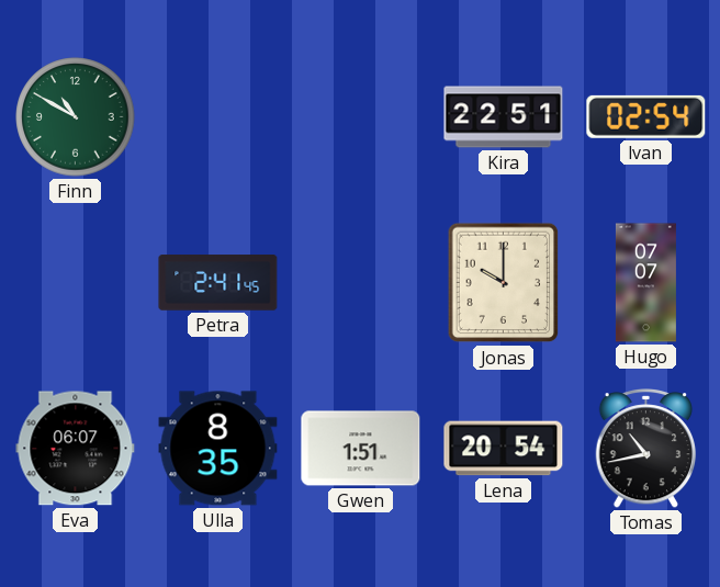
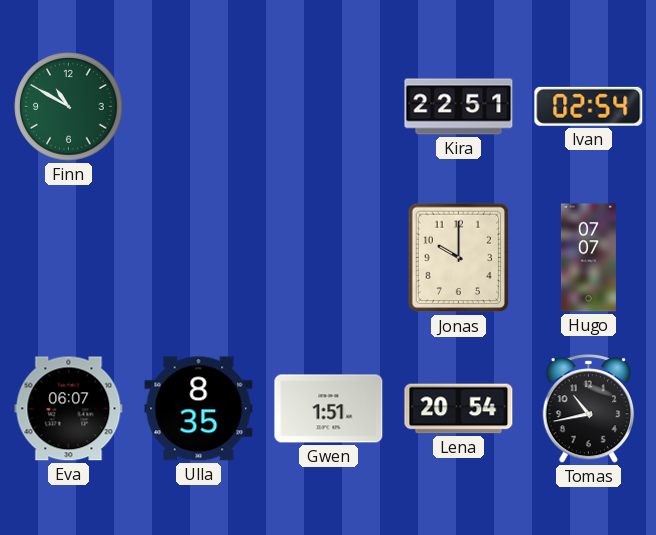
Petra: 2:41 -> none (218, 283)
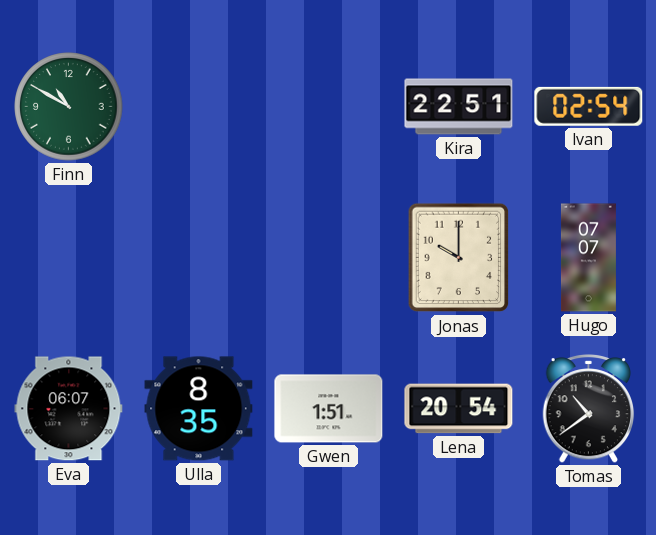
Tomas: 10:43 -> 10:39 (589, 409)
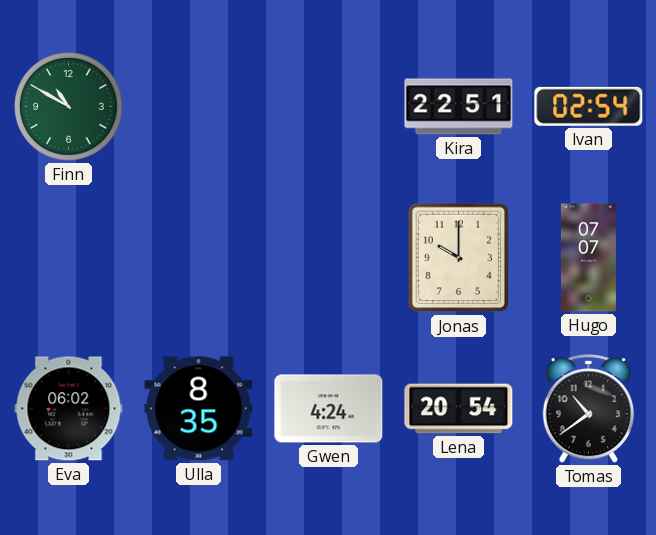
Eva: 06:07 -> 06:02 (69, 409)
Gwen: 1:51 -> 4:24 (329, 409)
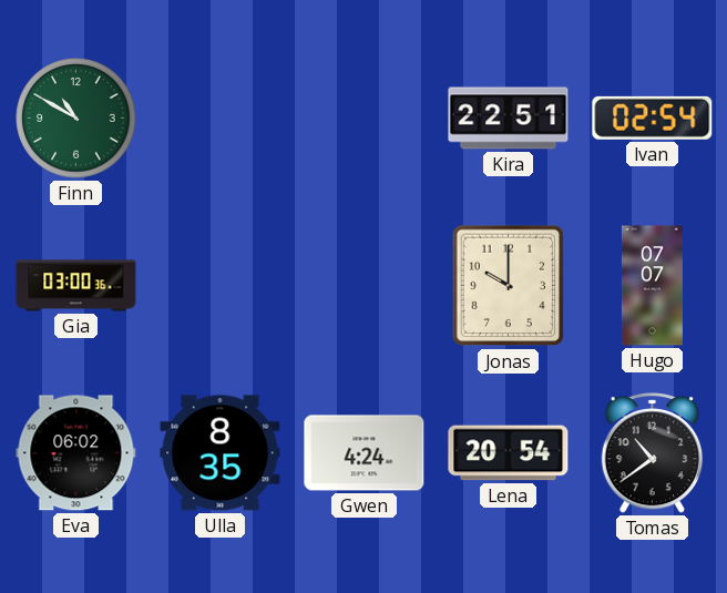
Gia: none -> 03:00 (76, 286)
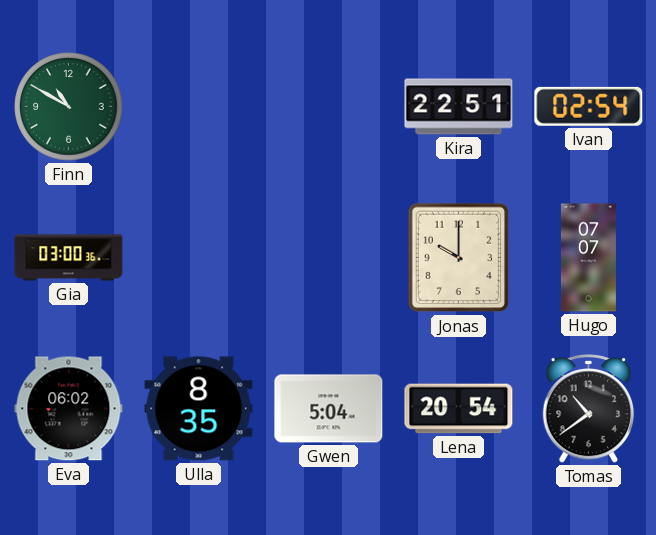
Gwen: 4:24 -> 5:04 (329, 409)
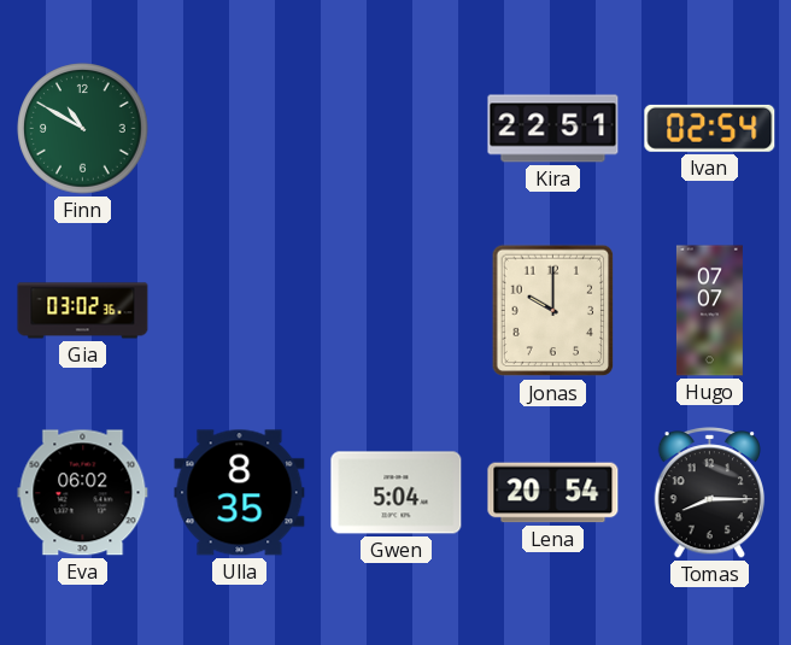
Gia: 03:00 -> 03:02 (83, 311)
Tomas: 10:39 -> 8:15 (710, 493)
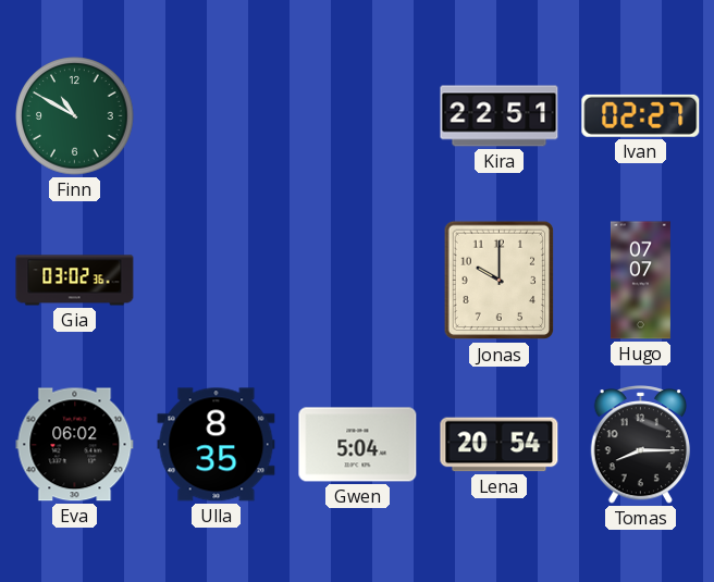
Ivan: 02:54 -> 02:27 (641, 115)
